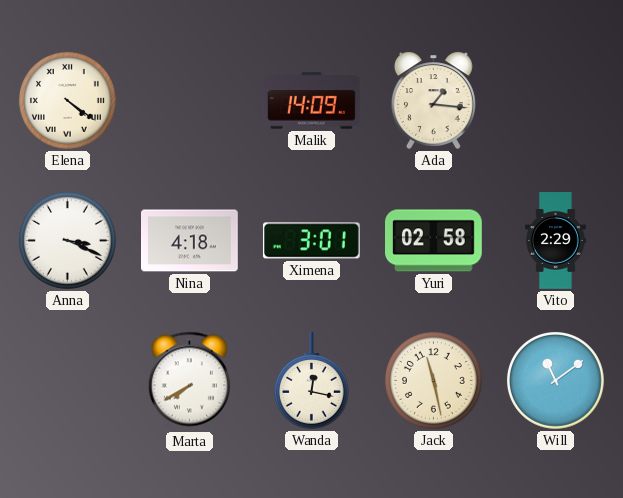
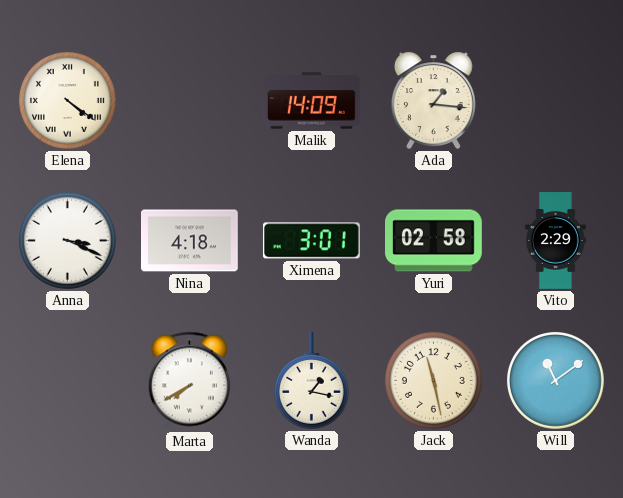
Wanda: 12:17 -> 1:17 (311, 381)
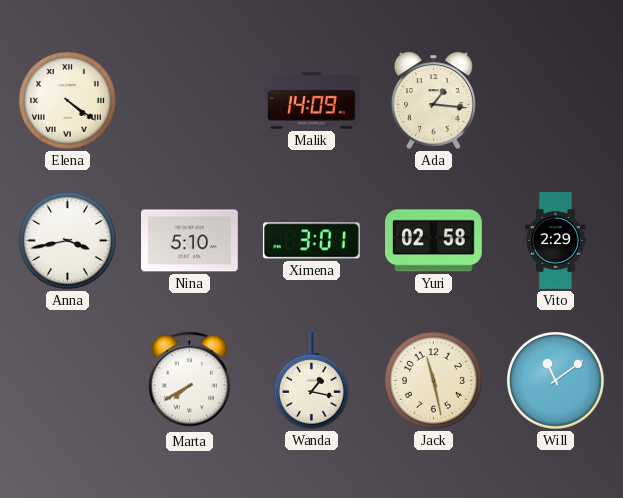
Anna: 3:19 -> 3:43 (67, 240)
Nina: 4:18 -> 5:10 (190, 241)
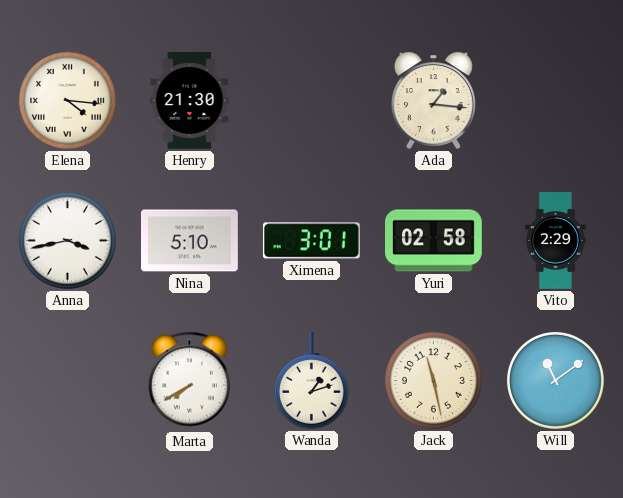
Elena: 4:21 -> 4:16 (67, 100)
Henry: none -> 21:30 (190, 101)
Malik: 14:09 -> none (312, 101)
Wanda: 1:17 -> 1:12 (311, 381)
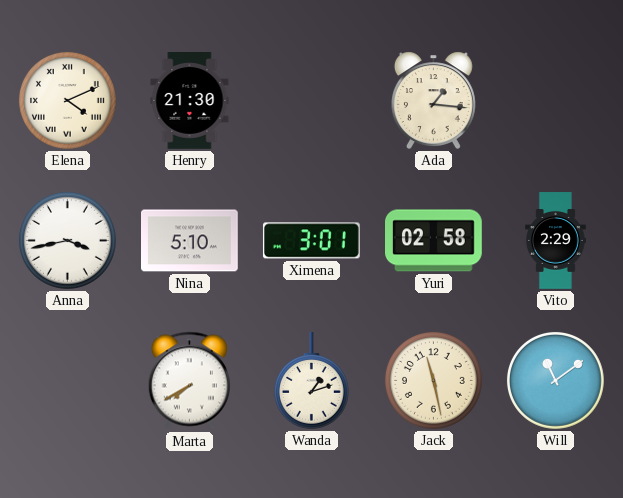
Elena: 4:16 -> 4:11 (67, 100)
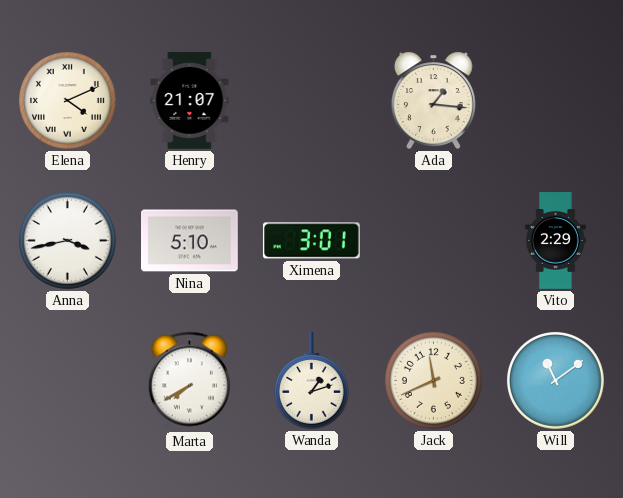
Henry: 21:30 -> 21:07 (190, 101)
Yuri: 02:58 -> none (434, 241)
Jack: 11:28 -> 11:41 (433, 380)
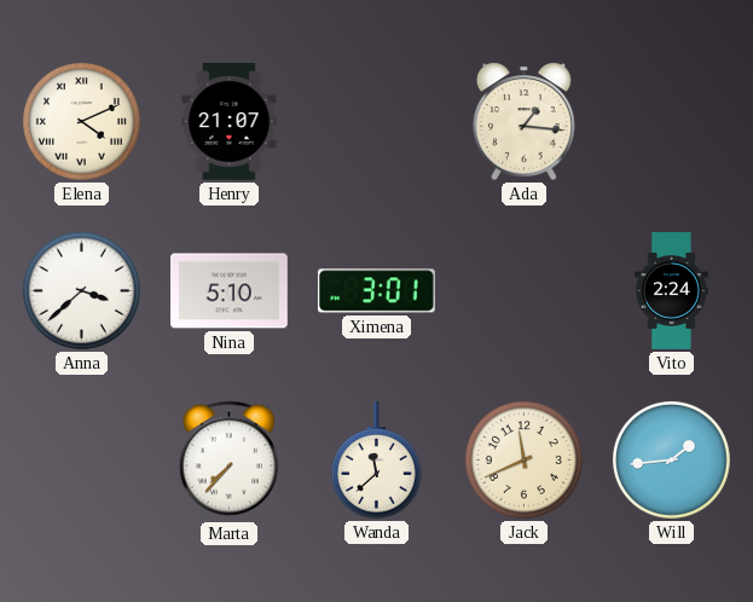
Anna: 3:43 -> 3:38 (81, 290)
Vito: 2:29 -> 2:24 (672, 291)
Marta: 7:40 -> 7:37 (228, 461)
Wanda: 1:12 -> 11:38 (376, 461)
Will: 11:09 -> 1:44 (671, 459)
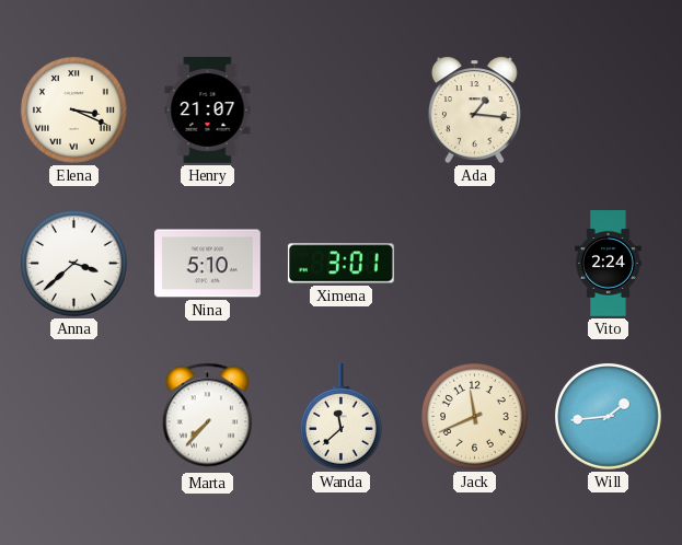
Elena: 4:11 -> 3:19 (73, 109)
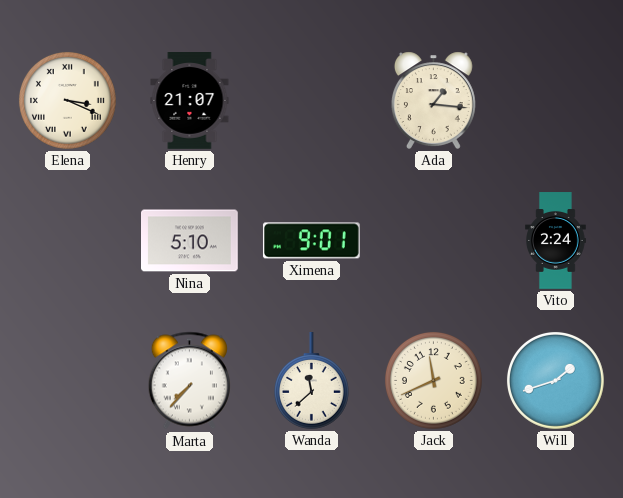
Anna: 3:38 -> none (73, 263)
Ximena: 3:01 -> 9:01 (311, 241)
Will: 1:44 -> 1:42 (555, 380)
